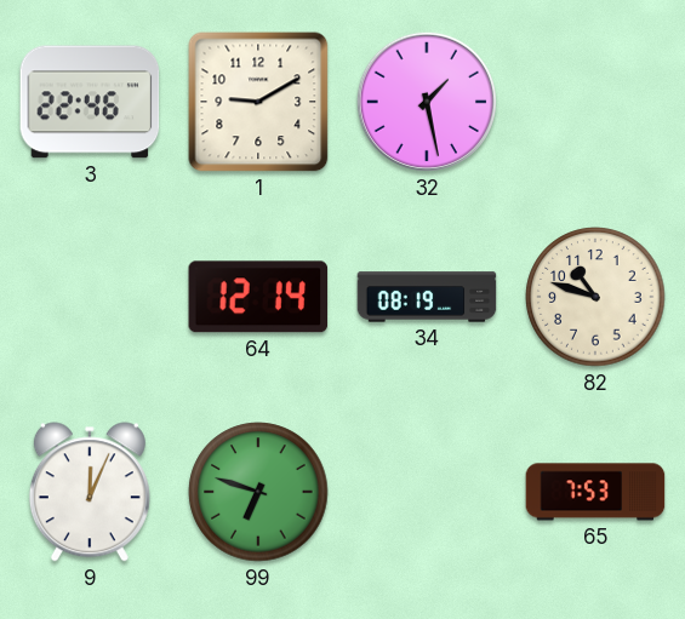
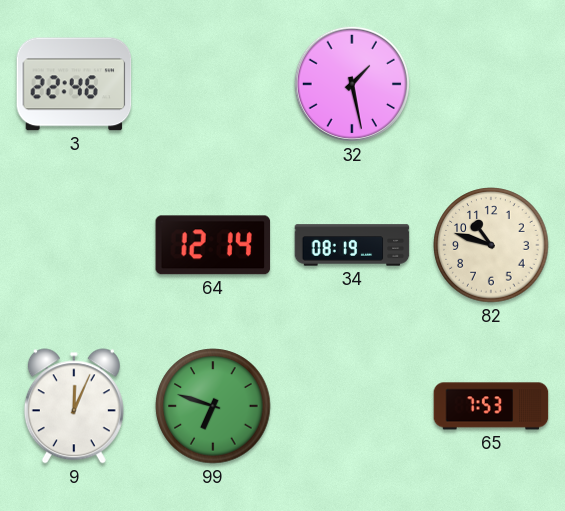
1: 9:10 -> none (258, 102)
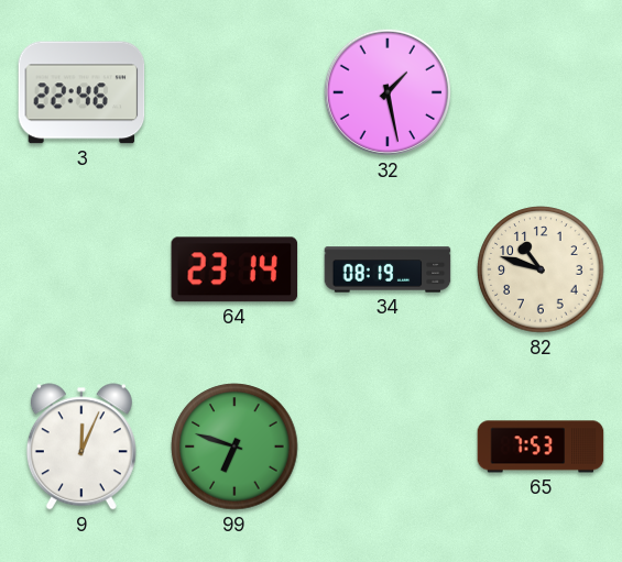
64: 12:14 -> 23:14 (234, 269)
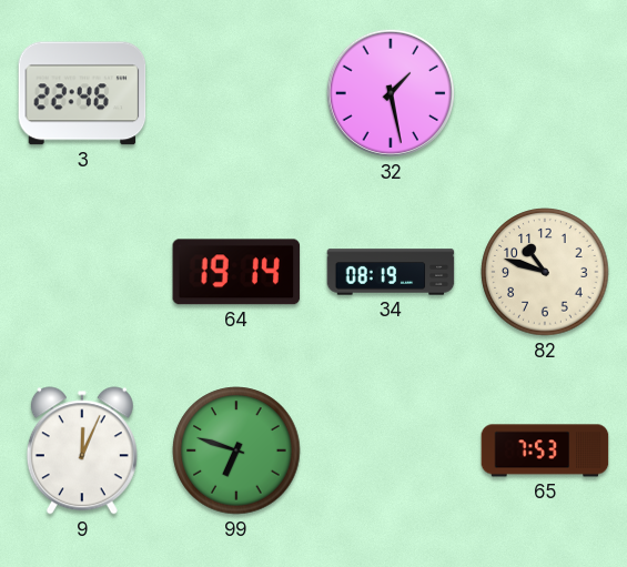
64: 23:14 -> 19:14 (236, 272)
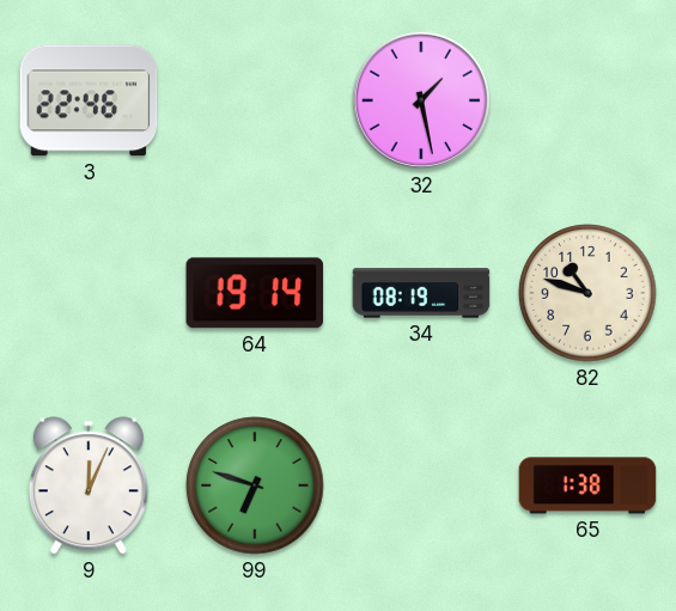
65: 7:53 -> 1:38 (587, 485)
